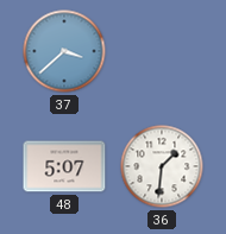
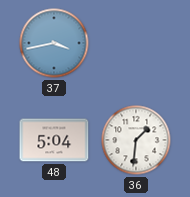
37: 3:38 -> 3:43 (54, 43)
48: 5:07 -> 5:04 (54, 140)
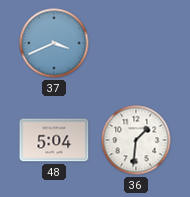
37: 3:43 -> 3:41 (54, 43)
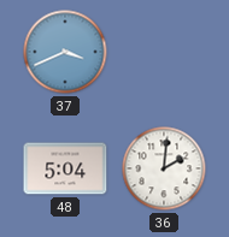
36: 1:31 -> 2:01 (164, 168)
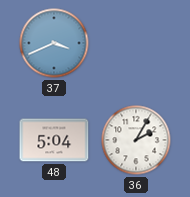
36: 2:01 -> 2:05 (136, 140)
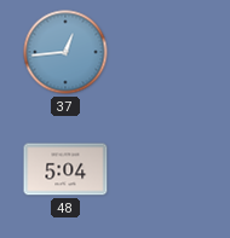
37: 3:41 -> 12:44 (65, 52)
36: 2:05 -> none (136, 140)
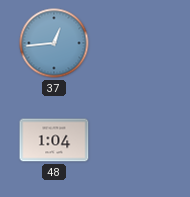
48: 5:04 -> 1:04 (54, 140)
